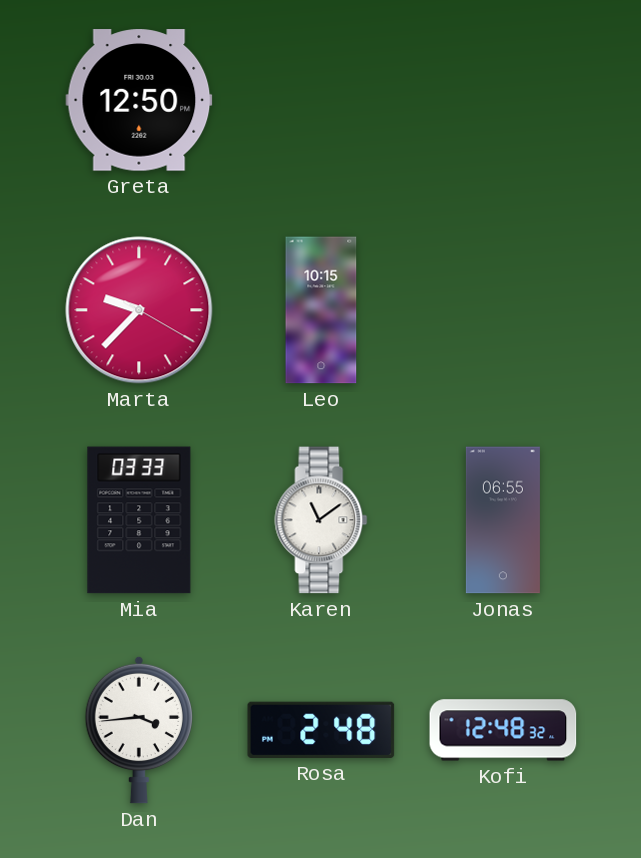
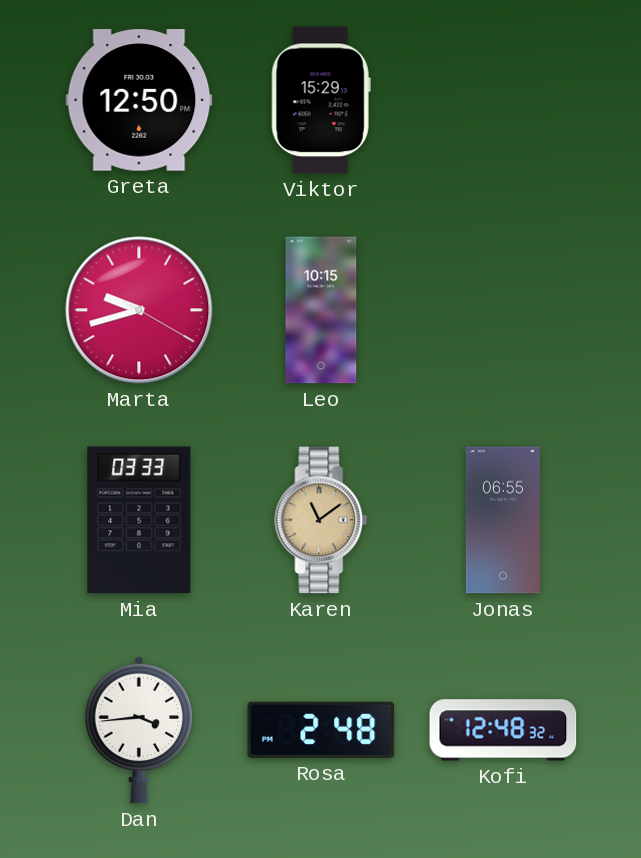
Viktor: none -> 15:29 (321, 100)
Marta: 9:37 -> 9:42 (139, 310)
Karen dial: white -> champagne (321, 520)
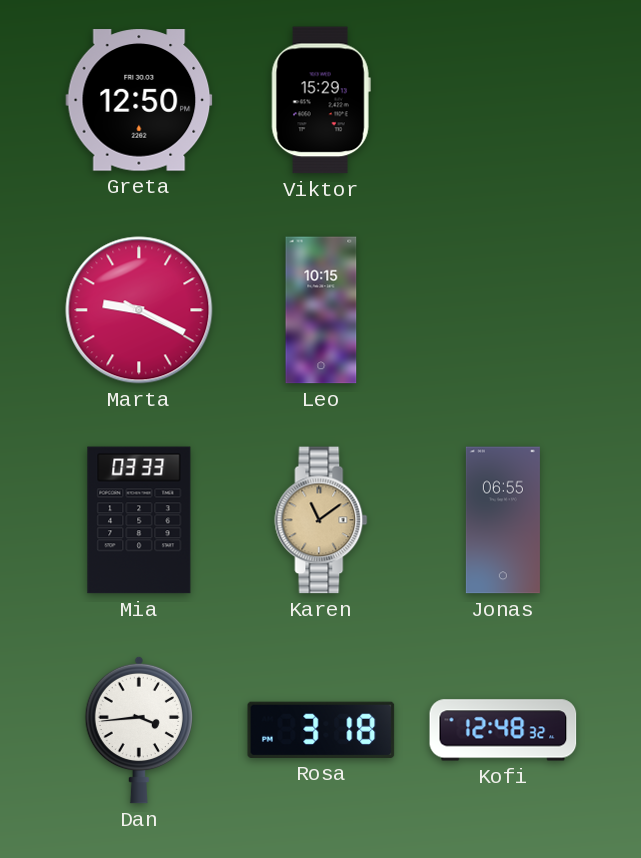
Marta: 9:42 -> 9:19 (139, 310)
Rosa: 2:48 -> 3:18 (321, 730)
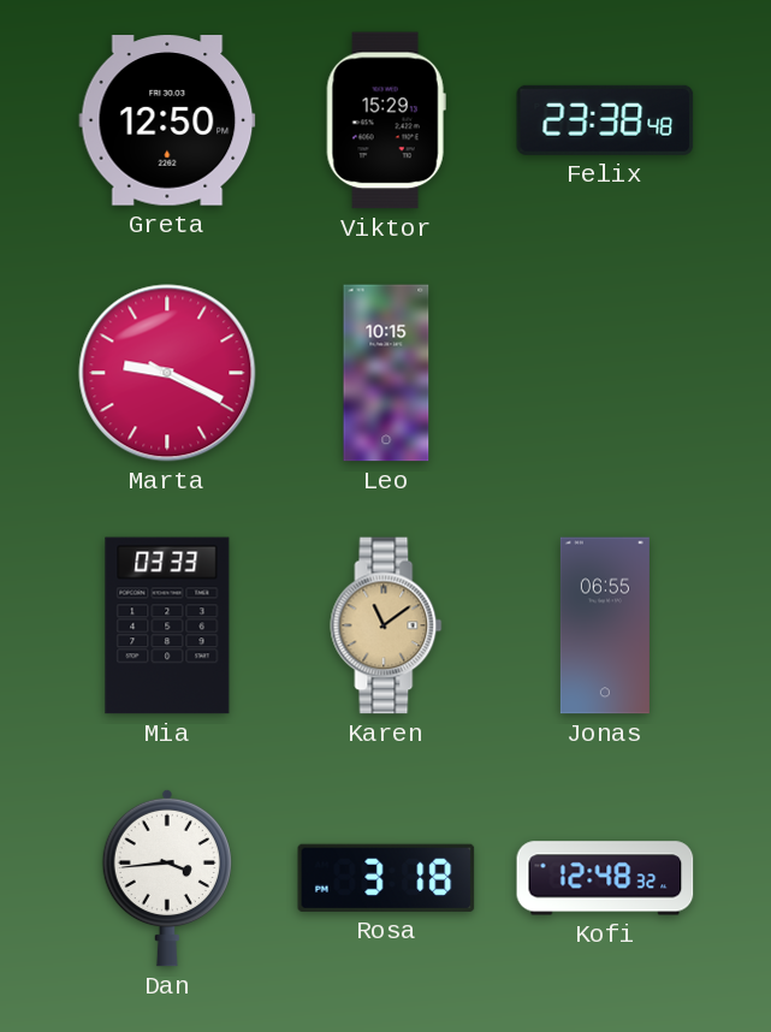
Felix: none -> 23:38 (605, 120)
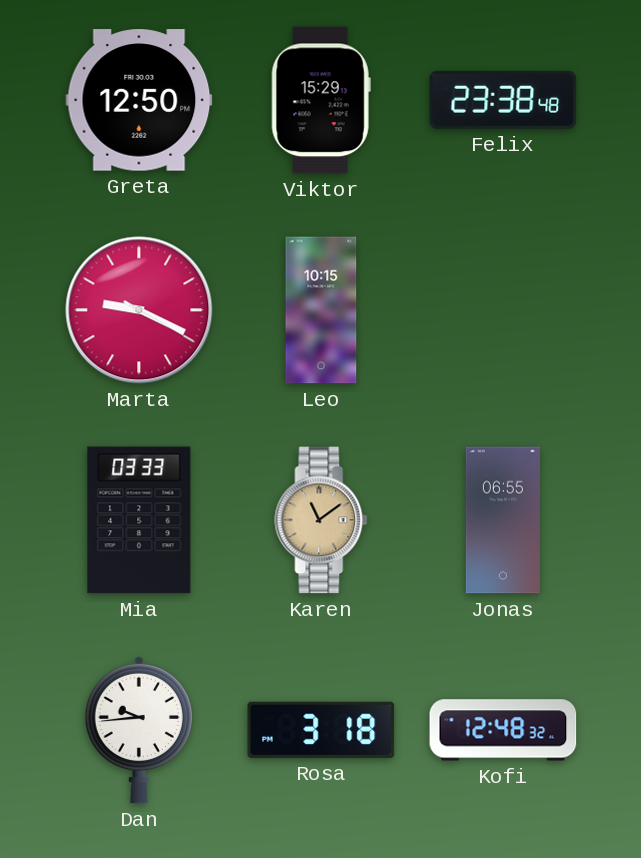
Dan: 3:44 -> 9:44 (139, 730)
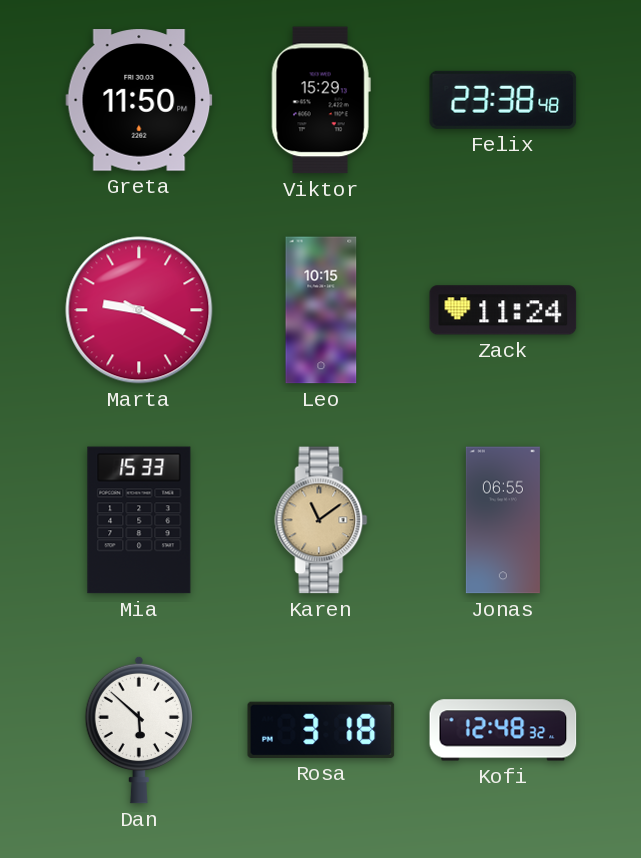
Greta: 12:50 -> 11:50 (139, 100)
Zack: none -> 11:24 (503, 310)
Mia: 03:33 -> 15:33 (139, 520)
Dan: 9:44 -> 5:52 (139, 730)
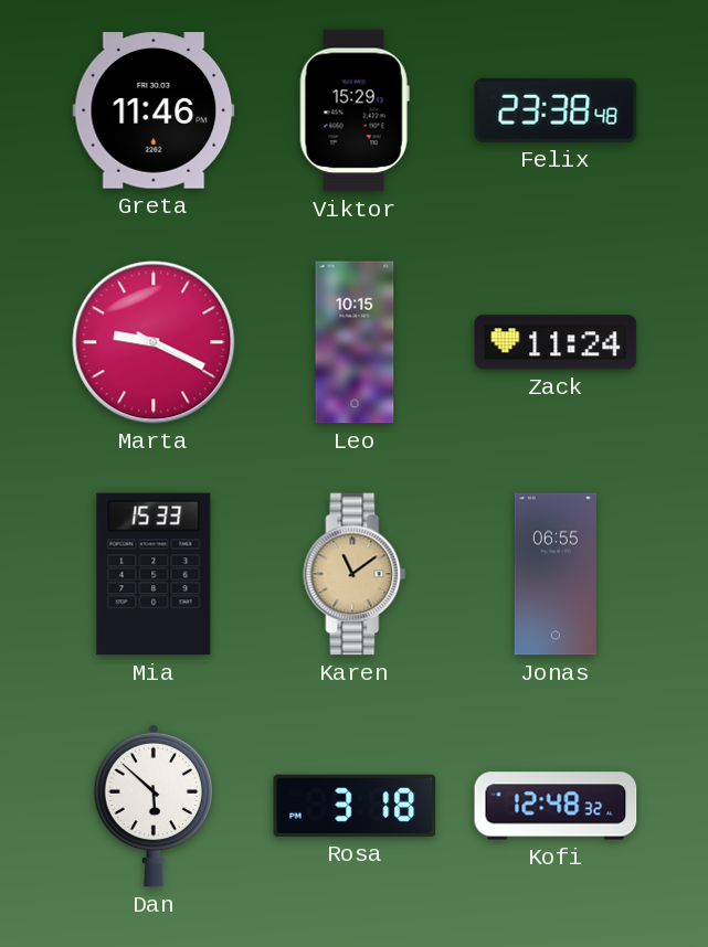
Greta: 11:50 -> 11:46 (154, 110)
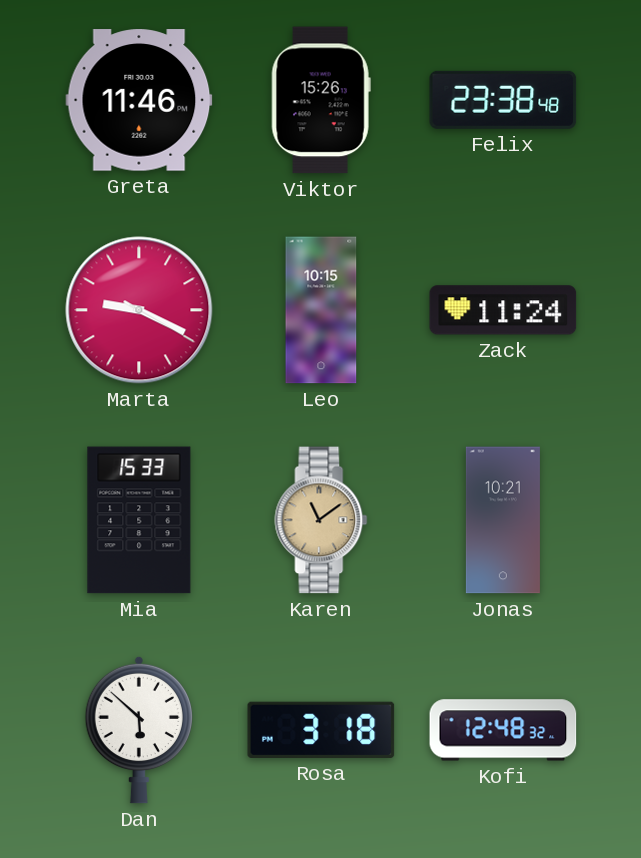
Viktor: 15:29 -> 15:26 (321, 100)
Jonas: 06:55 -> 10:21 (503, 520)
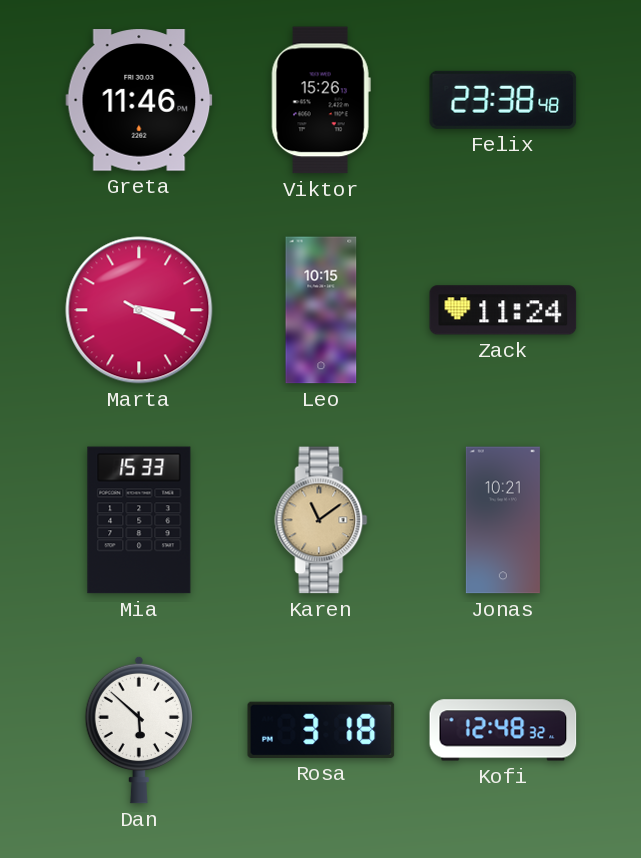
Marta: 9:19 -> 3:19 (139, 310)
